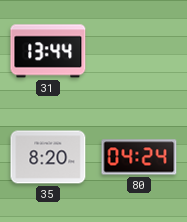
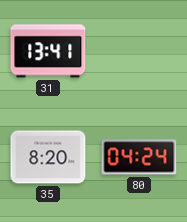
31: 13:44 -> 13:41 (48, 51)
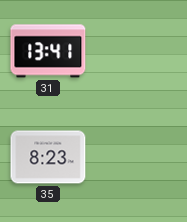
35: 8:20 -> 8:23 (48, 157)
80: 04:24 -> none (139, 157)
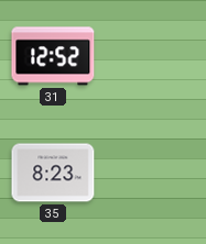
31: 13:41 -> 12:52 (53, 56)
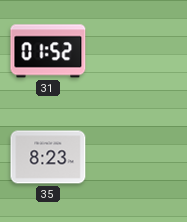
31: 12:52 -> 01:52 (48, 51)
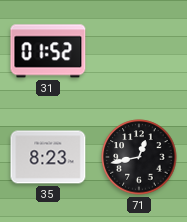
71: none -> 12:43 (139, 157)
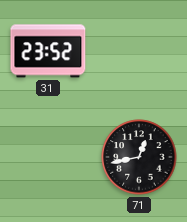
31: 01:52 -> 23:52 (48, 51)
35: 8:23 -> none (48, 157)
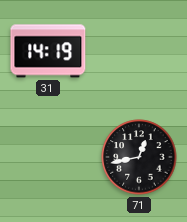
31: 23:52 -> 14:19 (48, 51)
